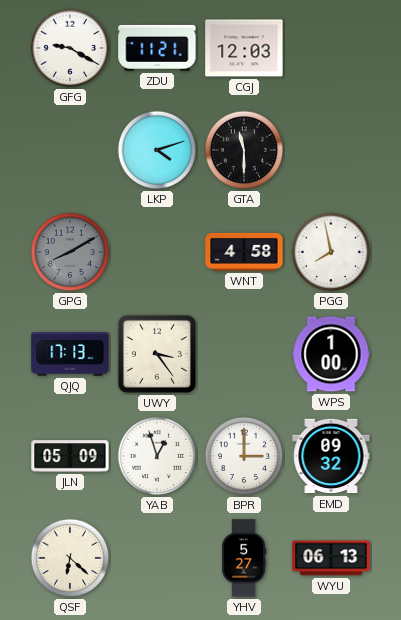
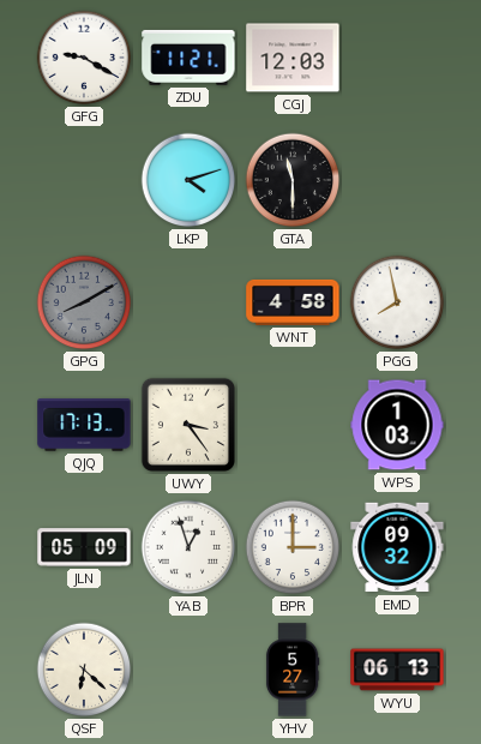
WPS: 1:00 -> 1:03 (397, 425)
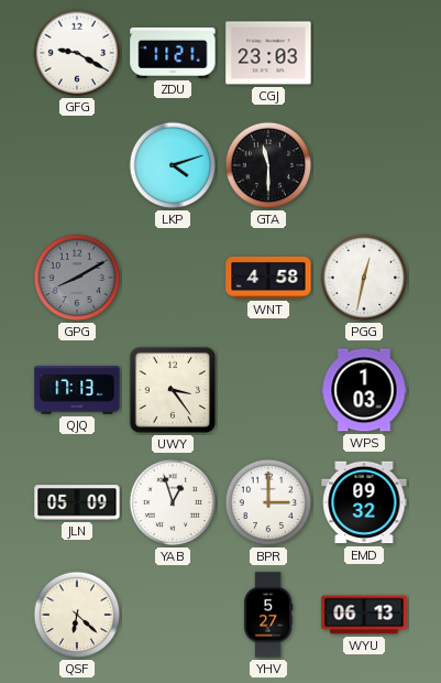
CGJ: 12:03 -> 23:03 (268, 53)
PGG: 7:58 -> 12:32 (364, 278)
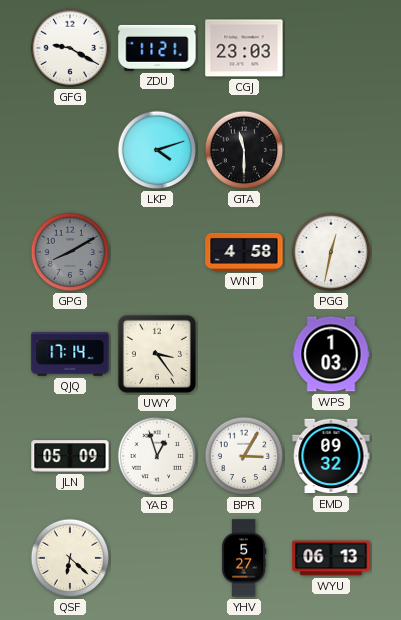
QJQ: 17:13 -> 17:14 (70, 354)
BPR: 3:00 -> 3:05 (244, 456)
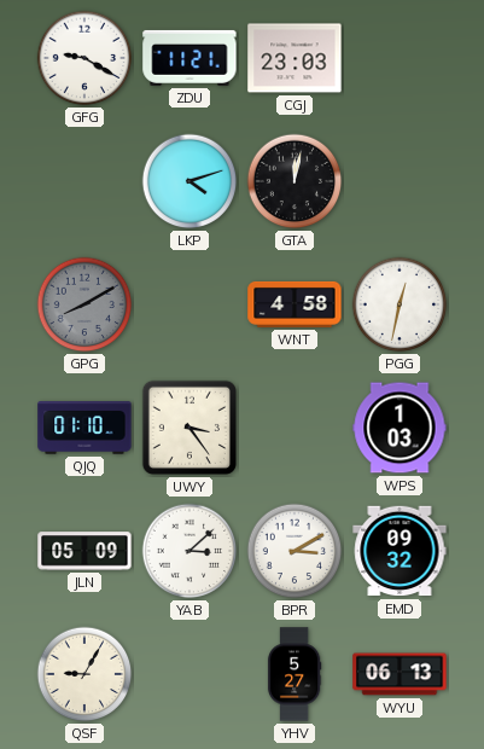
GTA: 11:30 -> 12:02 (295, 181)
QJQ: 17:14 -> 01:10 (84, 428)
YAB: 12:57 -> 3:08 (189, 551)
BPR: 3:05 -> 3:10 (295, 551)
QSF: 6:22 -> 9:05 (84, 674)
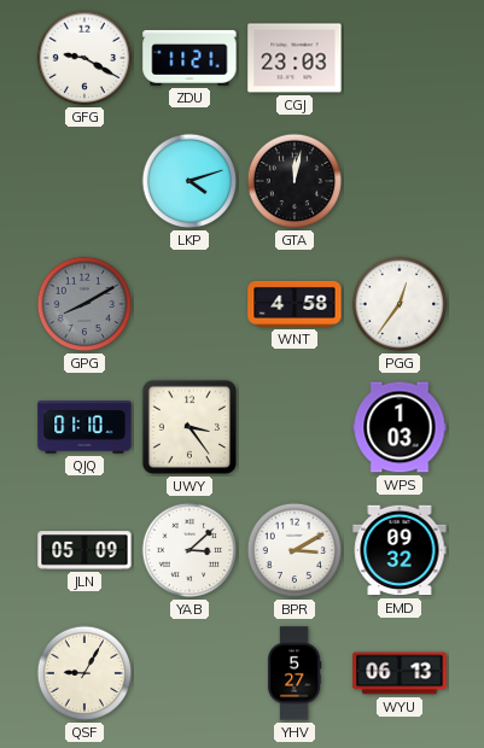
PGG: 12:32 -> 12:36 (400, 304)
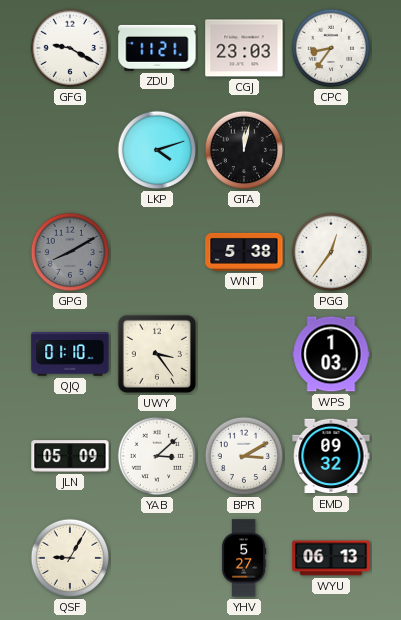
CPC: none -> 8:36 (331, 48)
WNT: 4:58 -> 5:38 (244, 252)
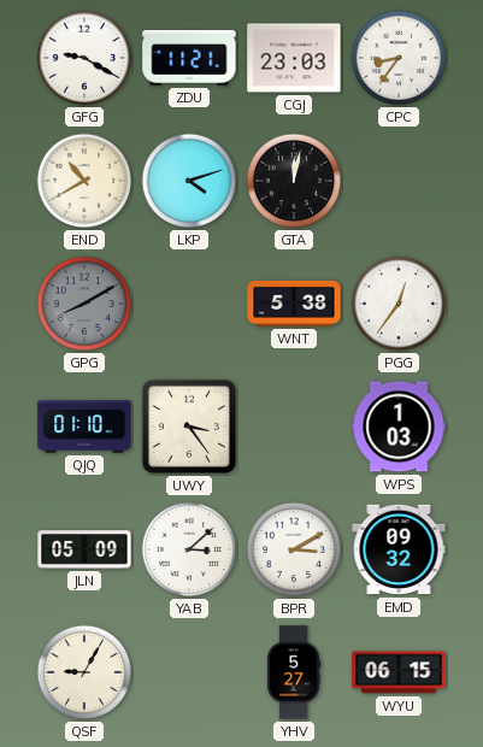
END: none -> 10:40 (84, 181)
WYU: 06:13 -> 06:15 (399, 672)
